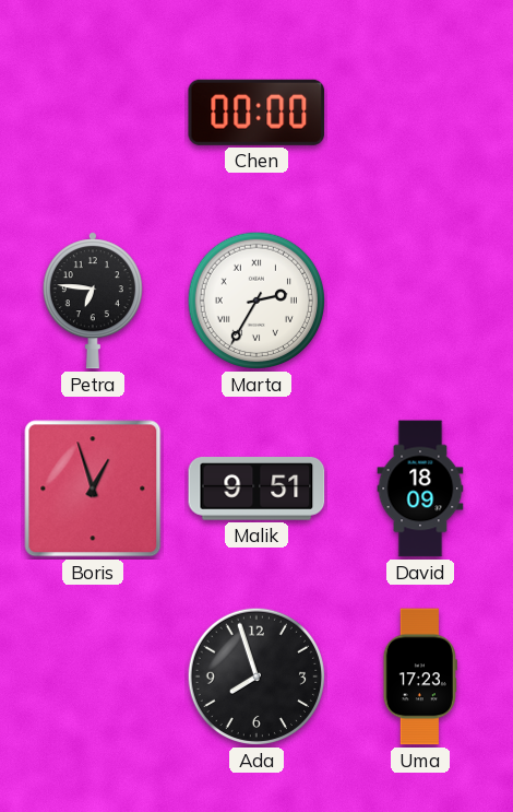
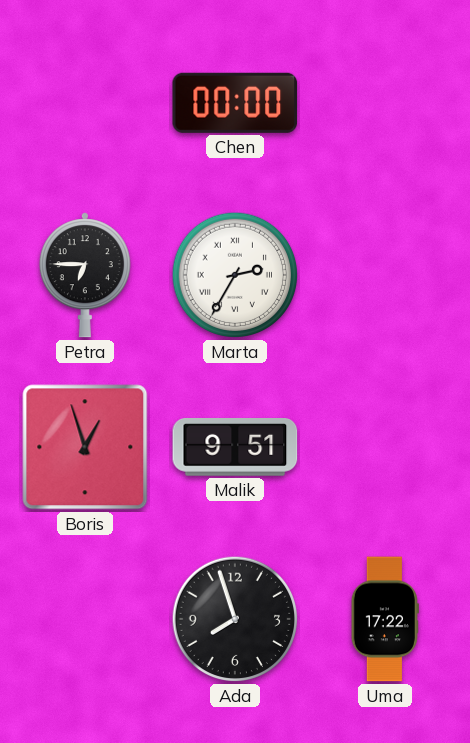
Petra: 6:46 -> 6:45 (85, 275)
David: 18:09 -> none (420, 489)
Uma: 17:23 -> 17:22 (385, 619)
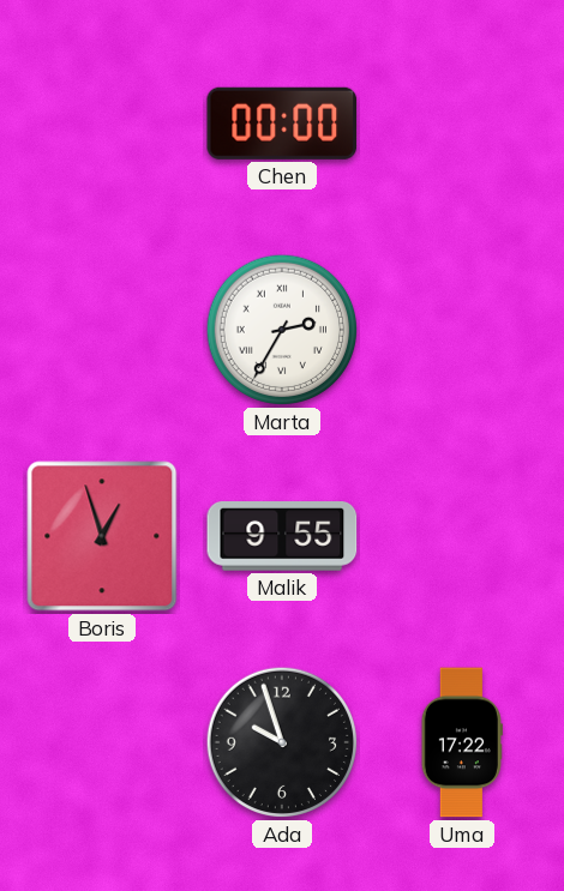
Petra: 6:45 -> none (85, 275)
Malik: 9:51 -> 9:55 (282, 537)
Ada: 7:57 -> 9:57 (282, 742)
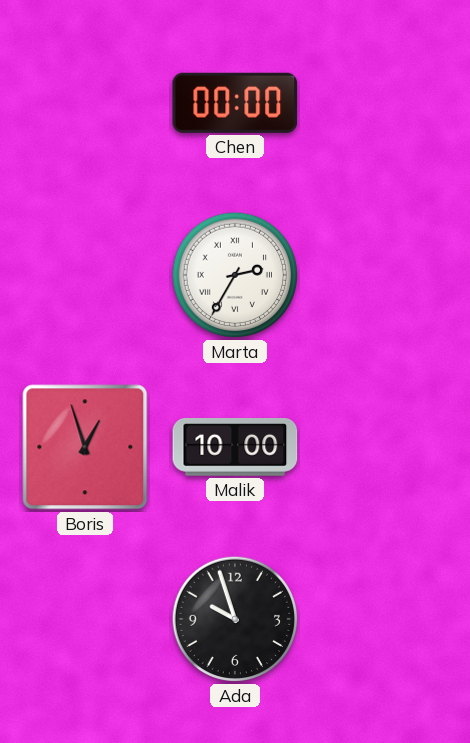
Malik: 9:55 -> 10:00 (235, 448)
Uma: 17:22 -> none (462, 742)
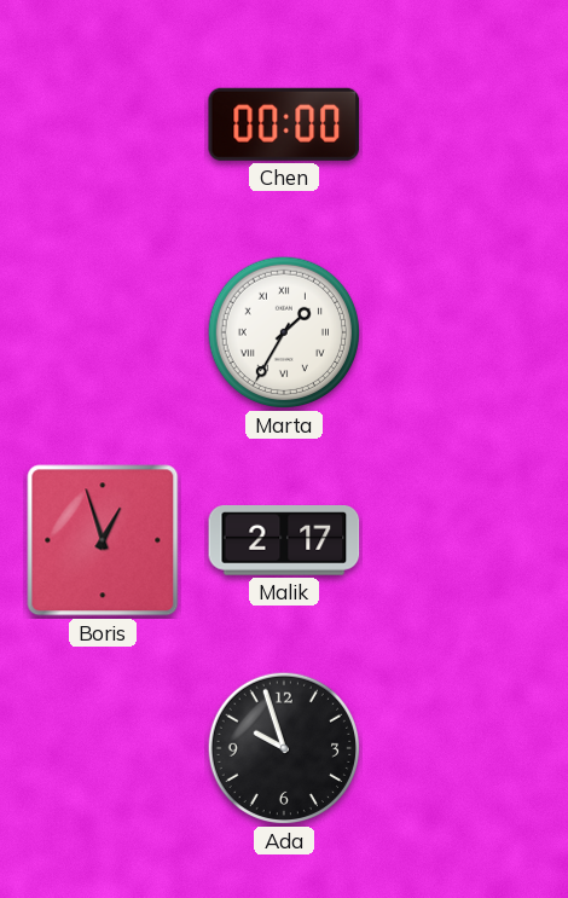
Marta: 2:35 -> 1:35 (284, 332)
Malik: 10:00 -> 2:17 (284, 541)
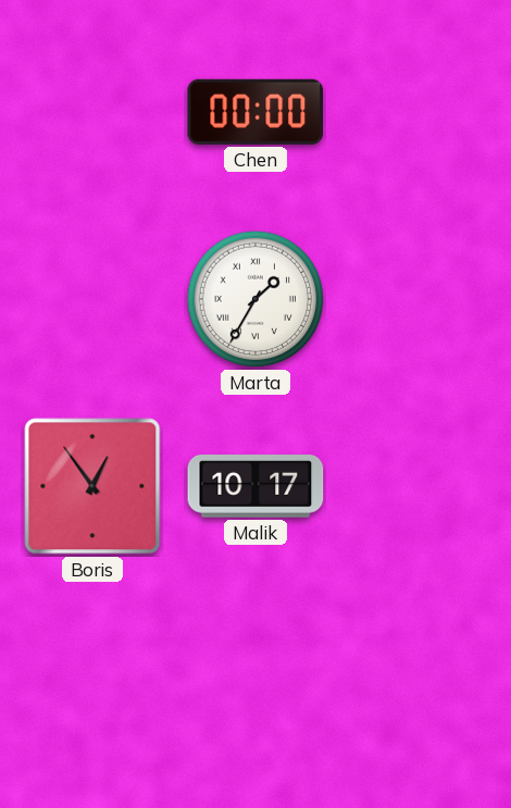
Boris: 12:57 -> 12:54 (92, 486)
Malik: 2:17 -> 10:17 (255, 487)
Ada: 9:57 -> none (284, 748)
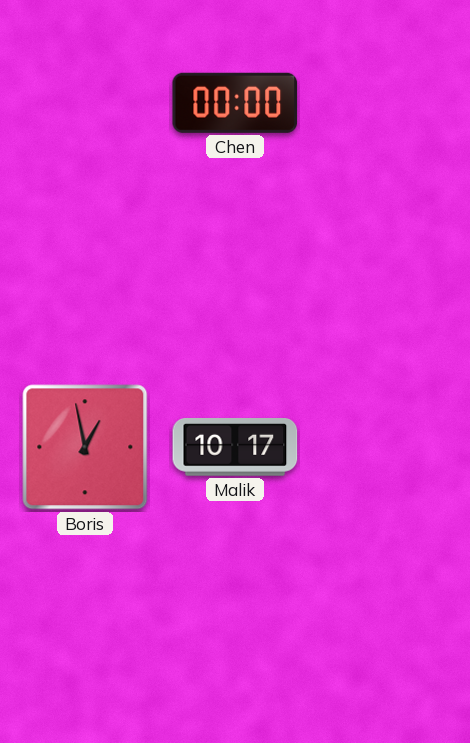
Marta: 1:35 -> none (255, 299)
Boris: 12:54 -> 12:58 (85, 447)
